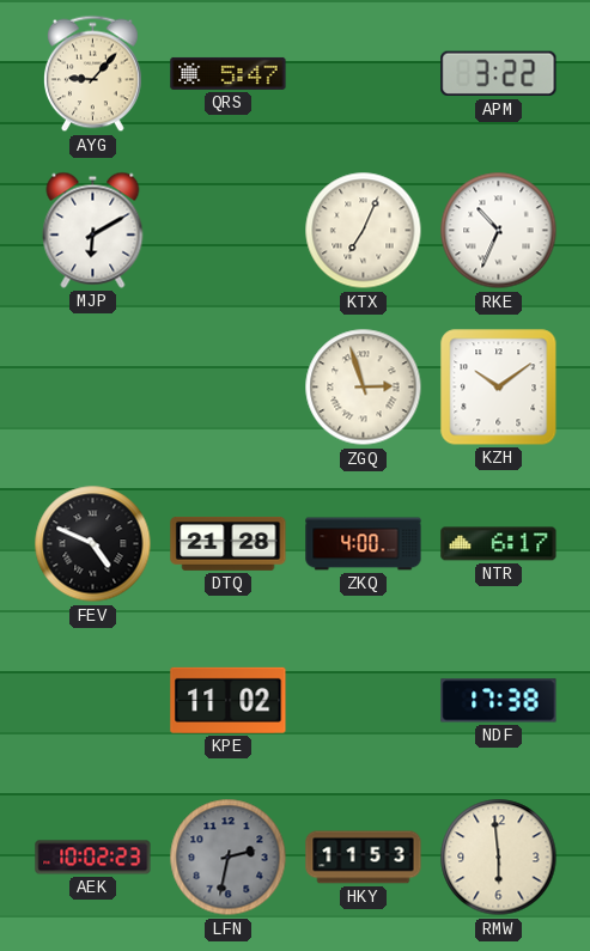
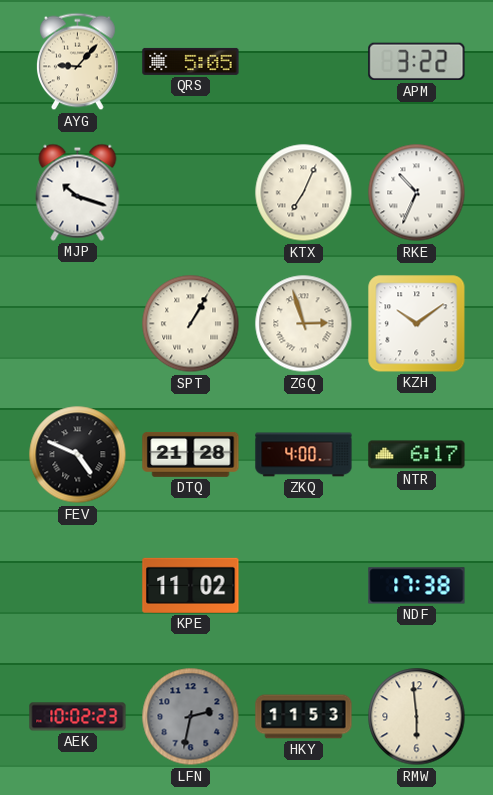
QRS: 5:47 -> 5:05 (191, 61)
MJP: 6:10 -> 10:18 (78, 192)
SPT: none -> 1:05 (191, 324)
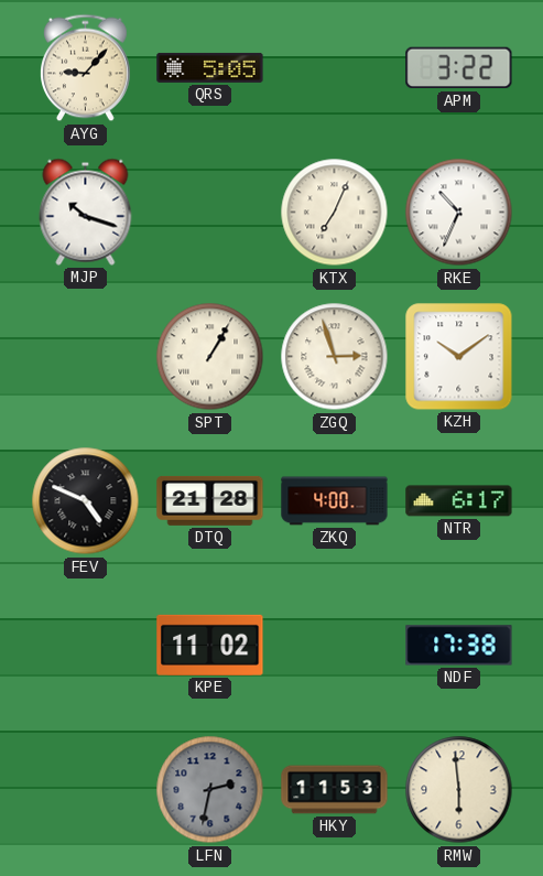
AEK: 10:02 -> none (78, 717)
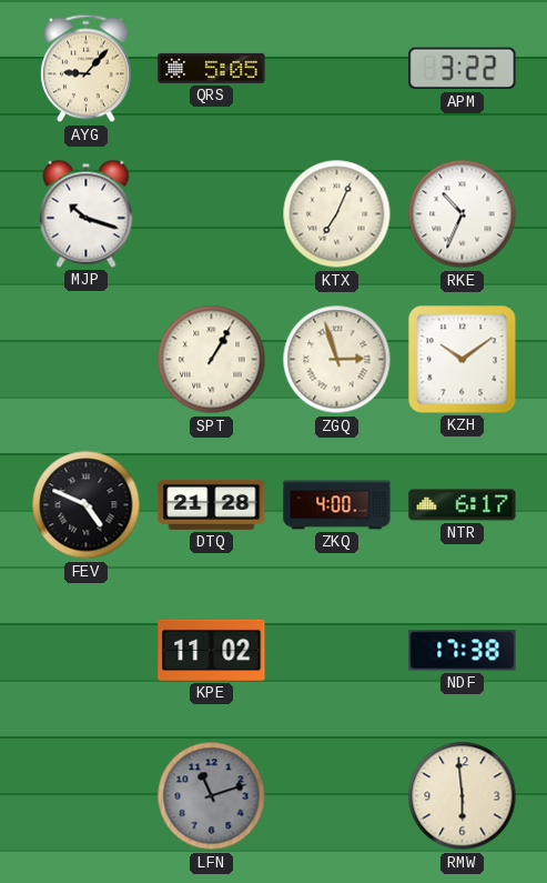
LFN: 2:32 -> 11:12 (212, 796)
HKY: 11:53 -> none (335, 790)
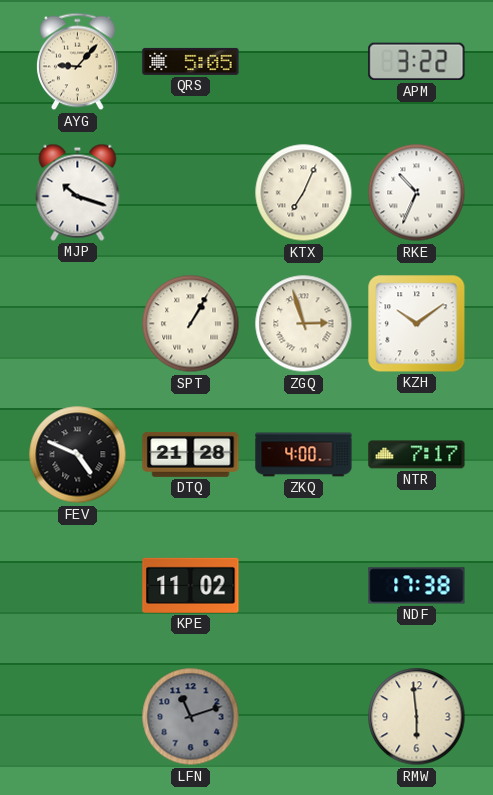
NTR: 6:17 -> 7:17 (417, 455)
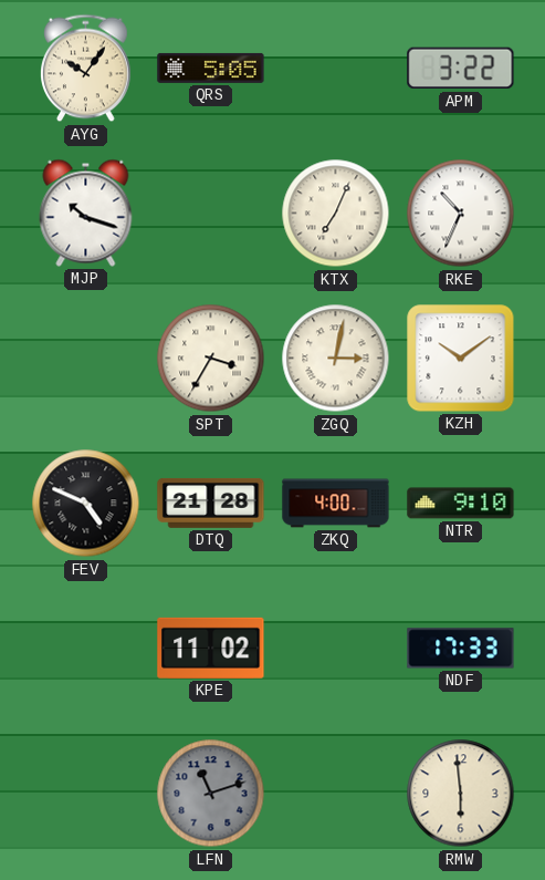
AYG: 9:07 -> 10:06 (86, 69)
SPT: 1:05 -> 3:35 (211, 359)
ZGQ: 2:57 -> 3:02 (336, 359)
NTR: 7:17 -> 9:10 (461, 504)
NDF: 17:38 -> 17:33 (461, 649)
